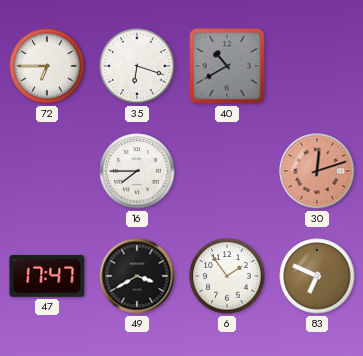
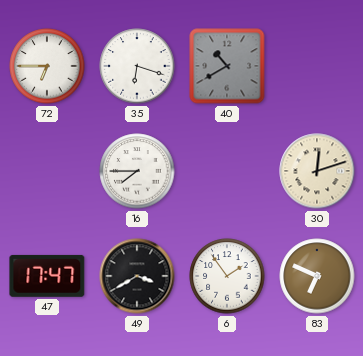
30 dial: salmon -> cream (317, 171)
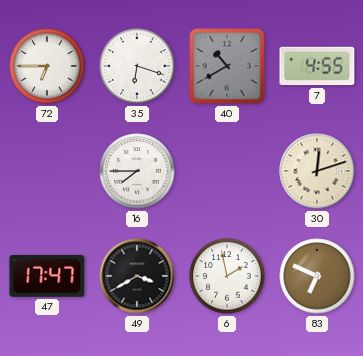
7: none -> 4:55 (317, 66)
6: 1:54 -> 1:58 (227, 276)
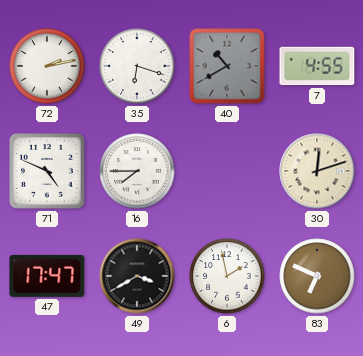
72: 6:45 -> 2:13 (47, 66)
71: none -> 4:49 (47, 171)
